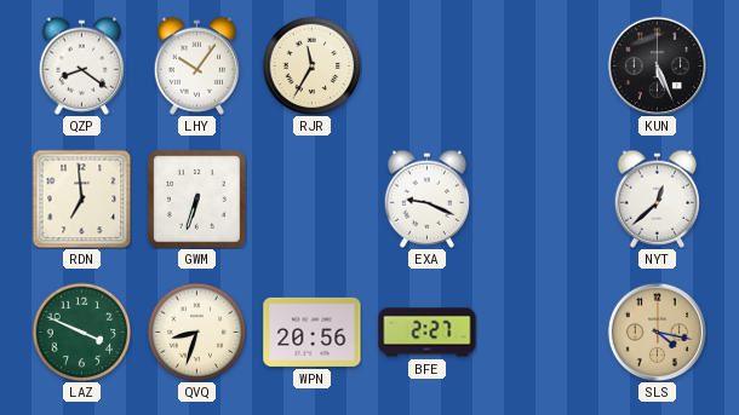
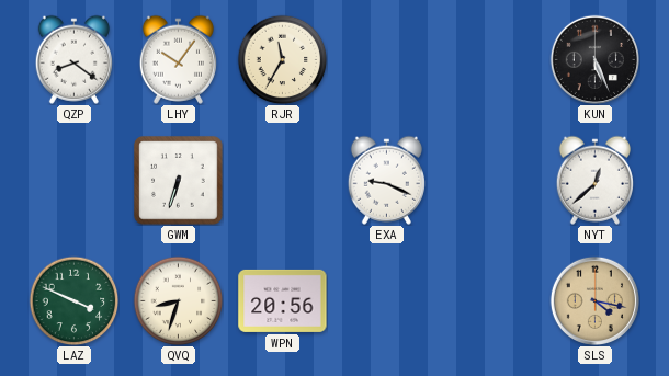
RDN: 6:59 -> none (81, 198)
BFE: 2:27 -> none (428, 333)
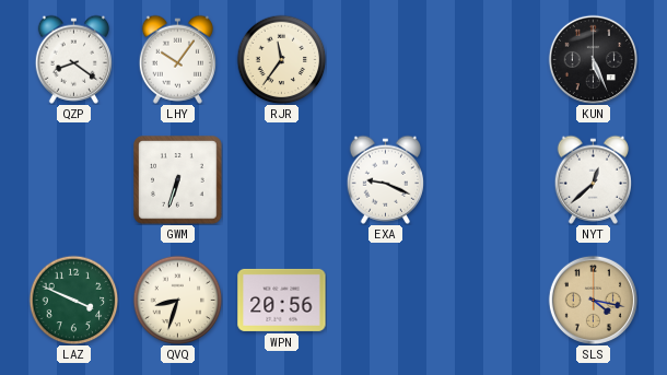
RJR: 11:35 -> 11:36 (281, 59)
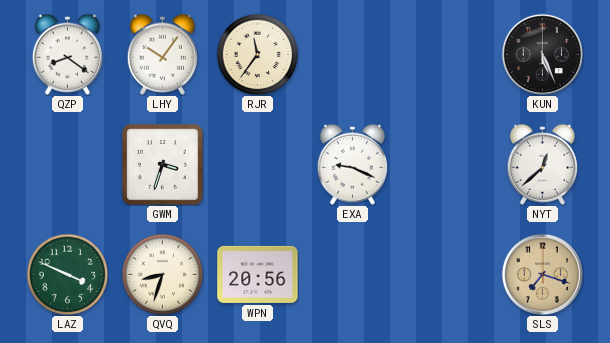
GWM: 6:33 -> 3:33 (163, 165)
SLS: 4:17 -> 7:18 (542, 274)
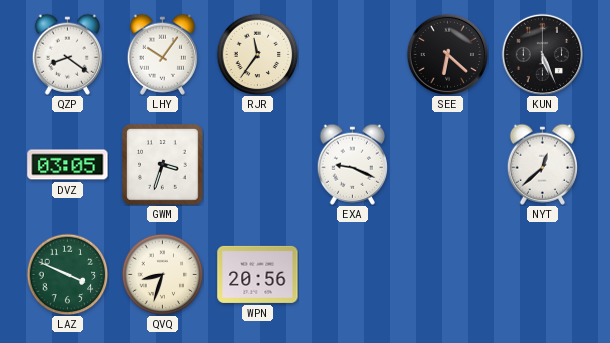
SEE: none -> 6:22 (447, 54)
DVZ: none -> 03:05 (68, 165)
SLS: 7:18 -> none (542, 274)
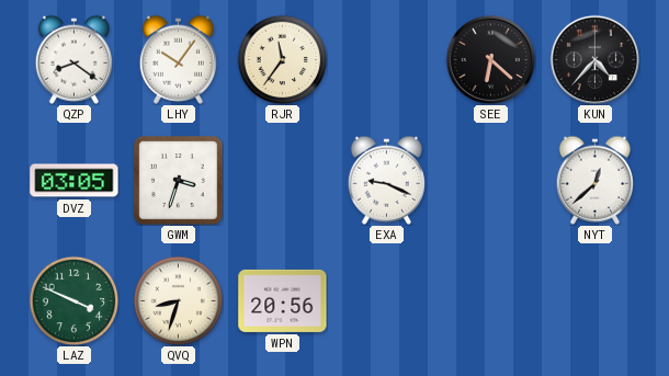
KUN: 5:26 -> 4:37 (594, 59)
